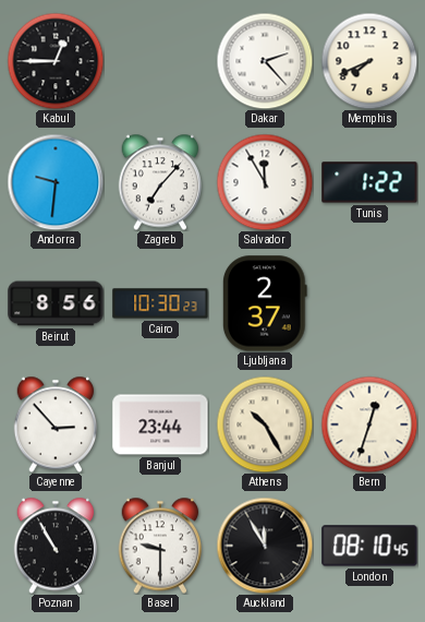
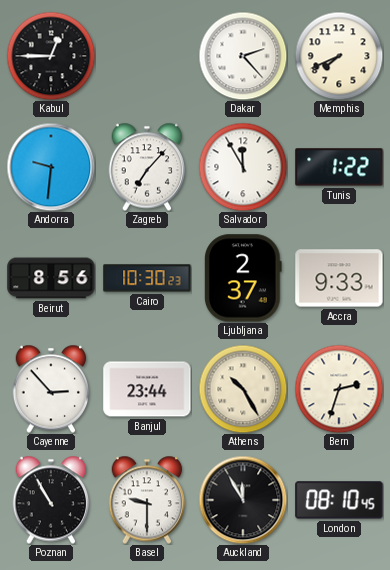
Accra: none -> 9:33 (339, 278)
Bern: 12:33 -> 2:33 (339, 389)
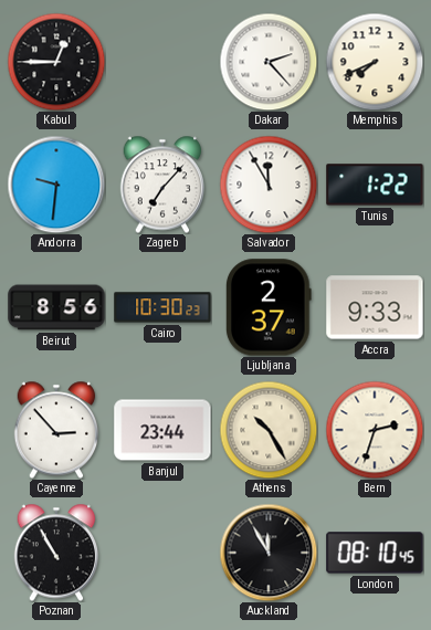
Basel: 9:30 -> none (147, 500)
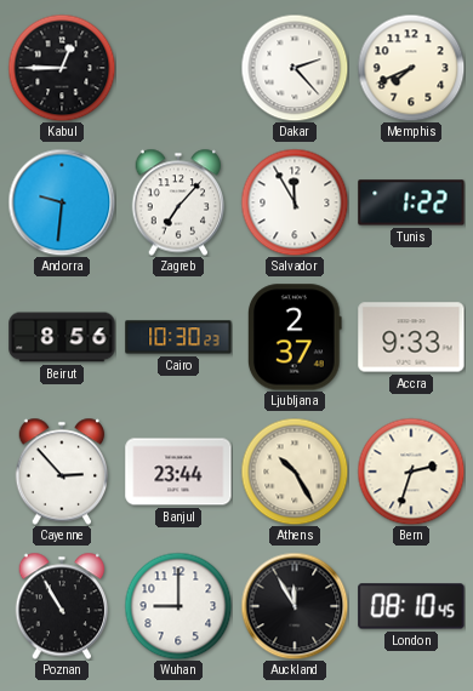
Wuhan: none -> 9:00 (178, 606)
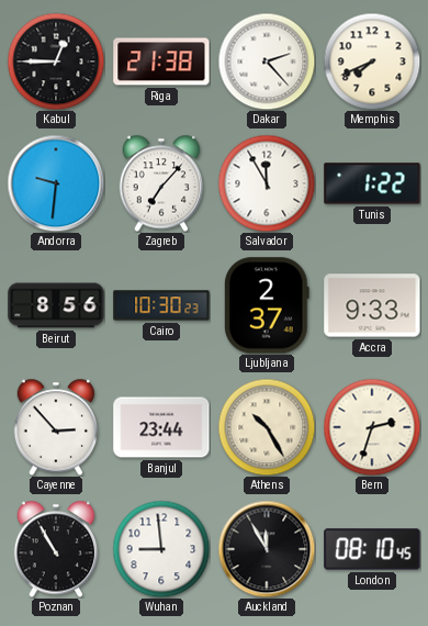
Riga: none -> 21:38 (161, 62)
Wuhan: 9:00 -> 8:59 (161, 549)
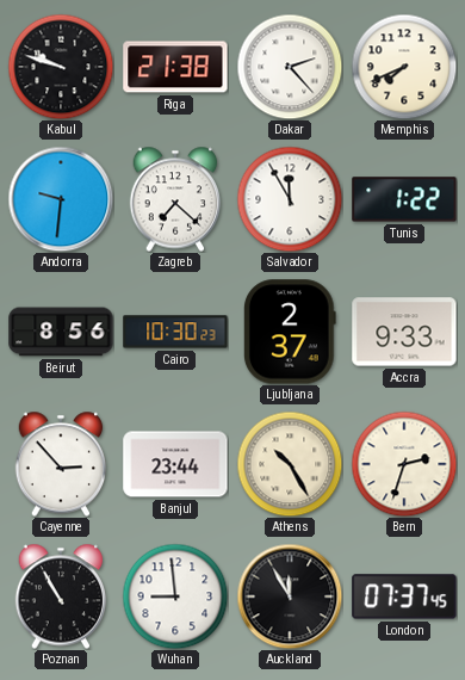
Kabul: 12:45 -> 9:48 (61, 67)
Zagreb: 7:07 -> 7:22 (175, 199)
London: 08:10 -> 07:37 (404, 596)
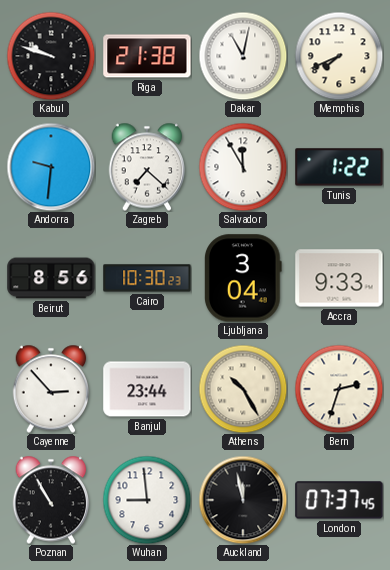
Dakar: 2:23 -> 11:02 (243, 56)
Ljubljana: 2:37 -> 3:04 (244, 278)
Auckland: 11:55 -> 11:58 (243, 500)
